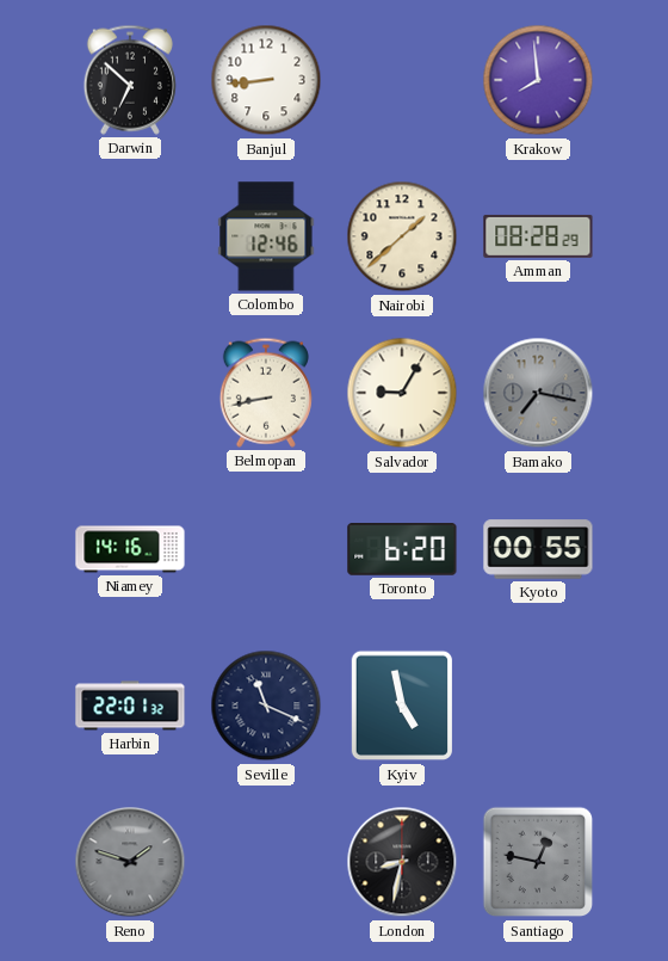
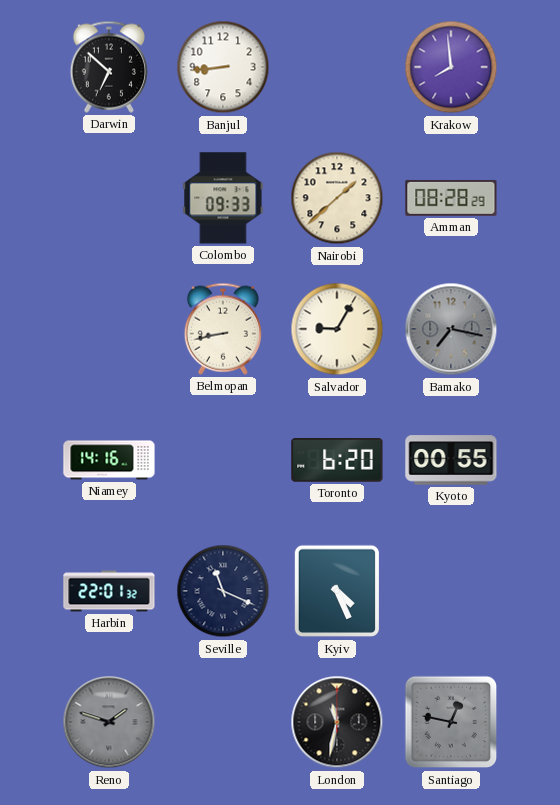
Colombo: 12:46 -> 09:33 (223, 198)
Kyiv: 4:58 -> 4:26 (336, 591)
London: 8:32 -> 11:32 (337, 722)
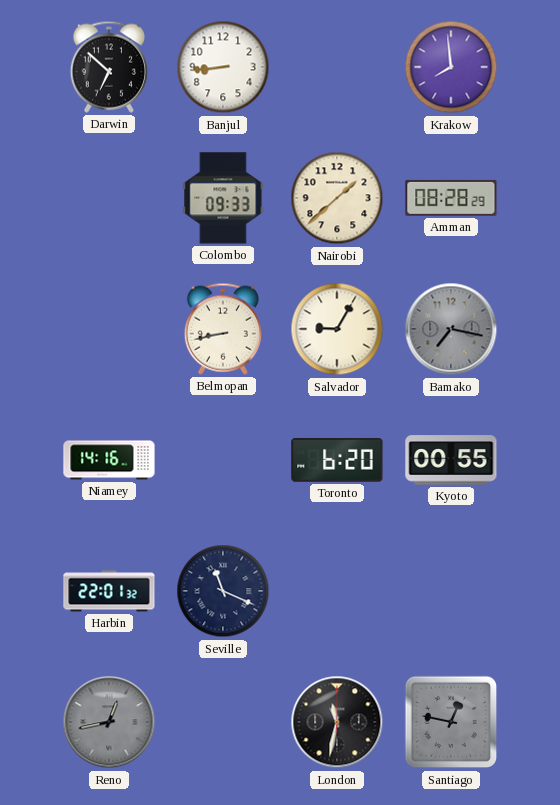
Kyiv: 4:26 -> none (336, 591)
Reno: 1:48 -> 12:43 (109, 722)
